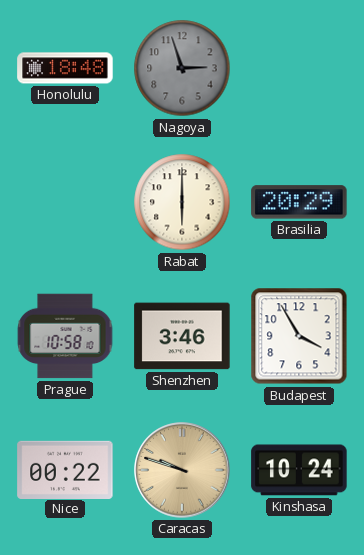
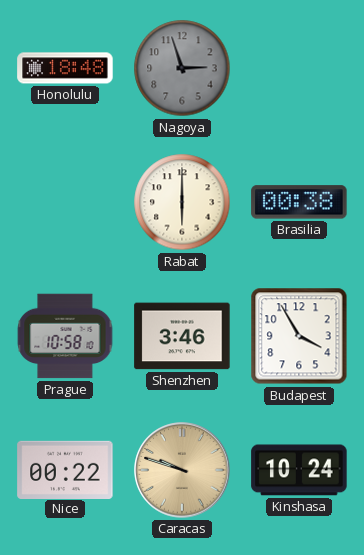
Brasilia: 20:29 -> 00:38 (299, 202)
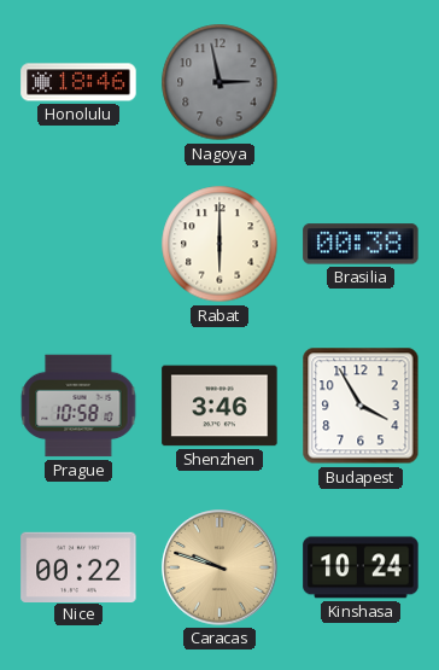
Honolulu: 18:48 -> 18:46 (78, 82)
Nagoya: 2:57 -> 2:58 (219, 82)
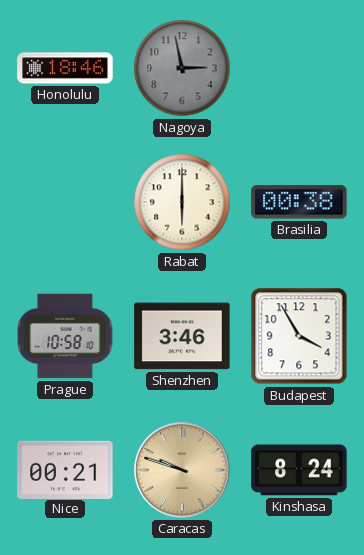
Nice: 00:22 -> 00:21 (65, 469)
Kinshasa: 10:24 -> 8:24 (299, 470)
